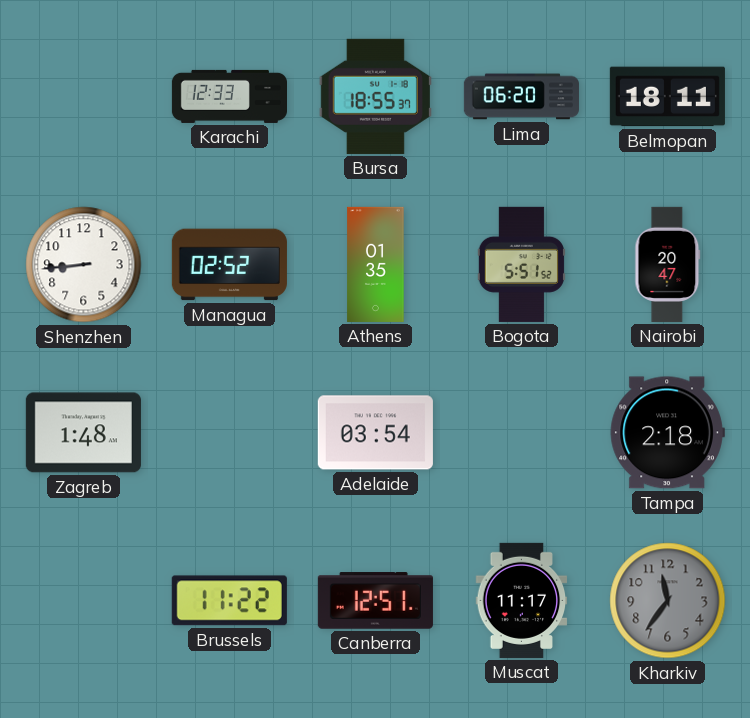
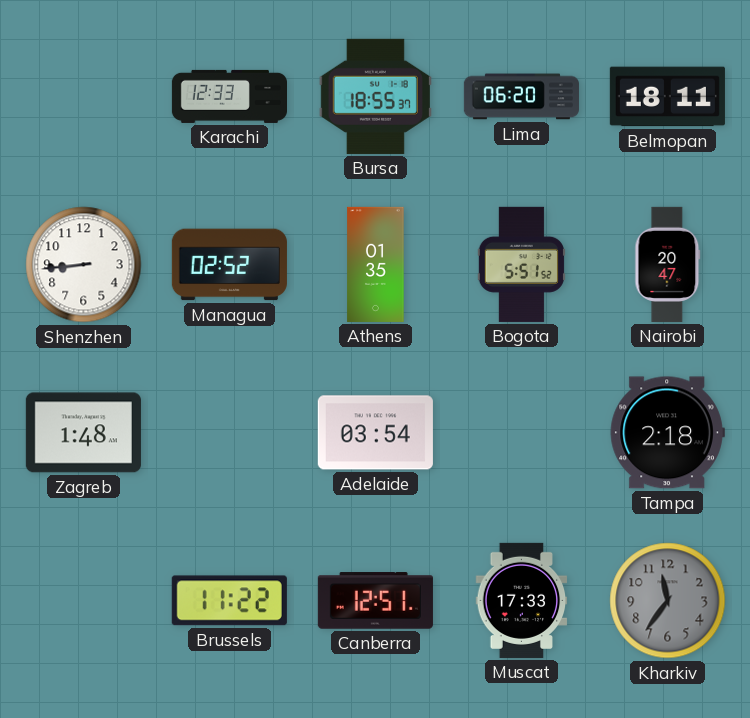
Muscat: 11:17 -> 17:33 (522, 600)
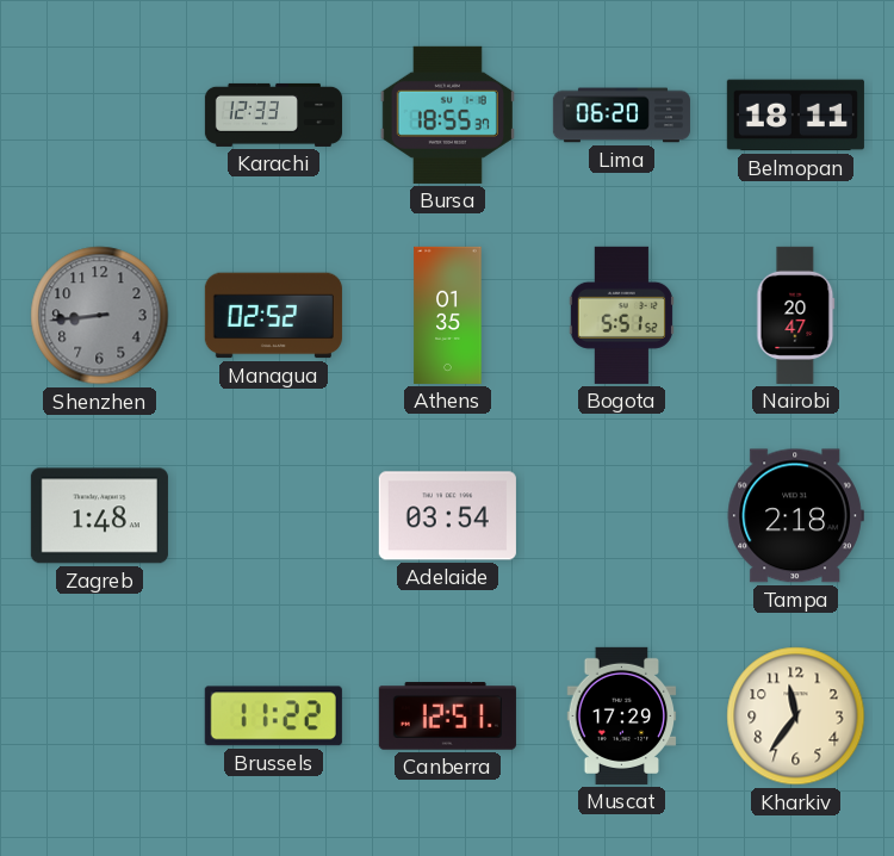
Shenzhen dial: white -> grey (100, 316)
Muscat: 17:33 -> 17:29 (622, 715)
Kharkiv dial: grey -> cream (796, 717)
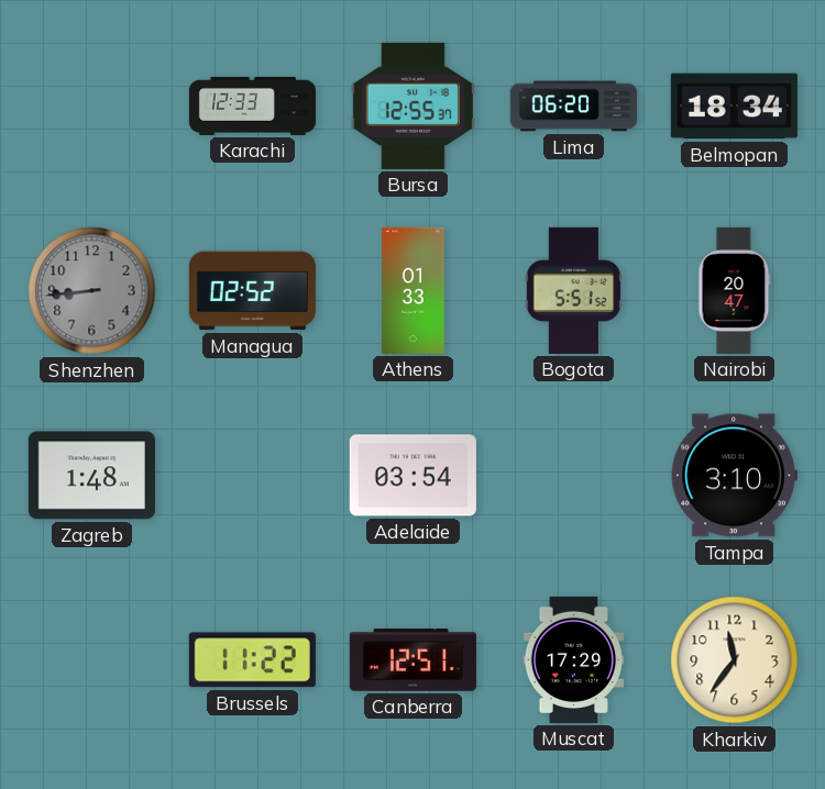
Bursa: 18:55 -> 12:55 (413, 105)
Belmopan: 18:11 -> 18:34 (734, 107)
Athens: 01:35 -> 01:33 (414, 290)
Tampa: 2:18 -> 3:10 (734, 476)
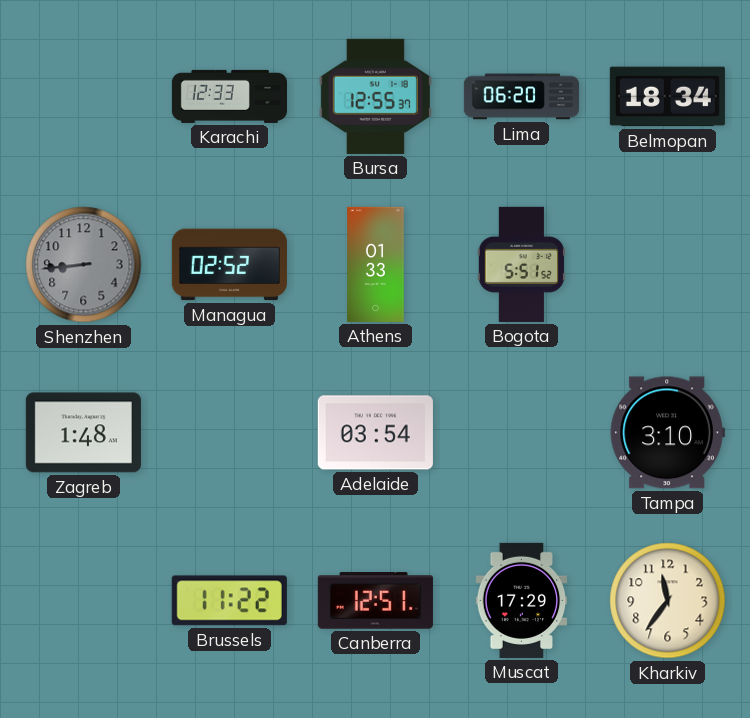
Nairobi: 20:47 -> none (735, 290)
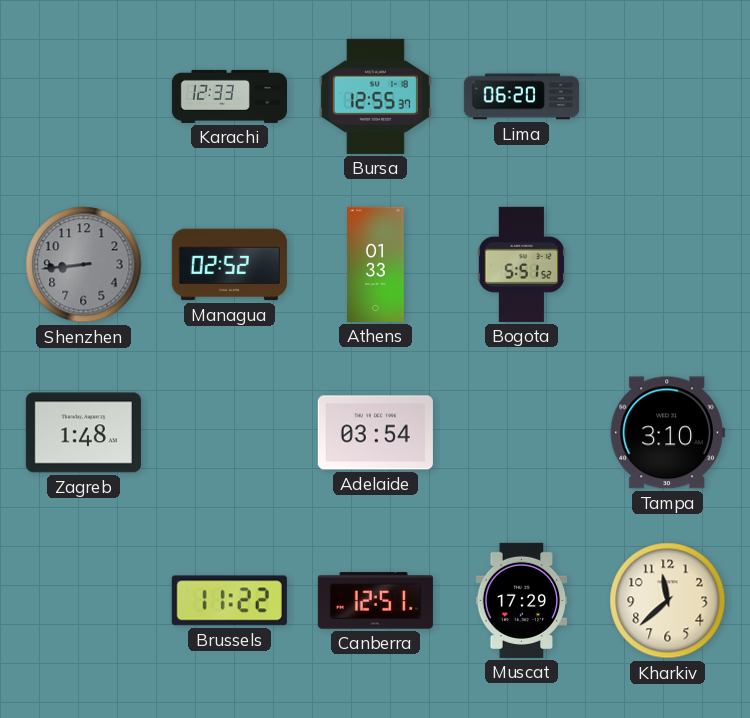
Belmopan: 18:34 -> none (667, 97)
Kharkiv: 11:36 -> 11:38 (668, 601)
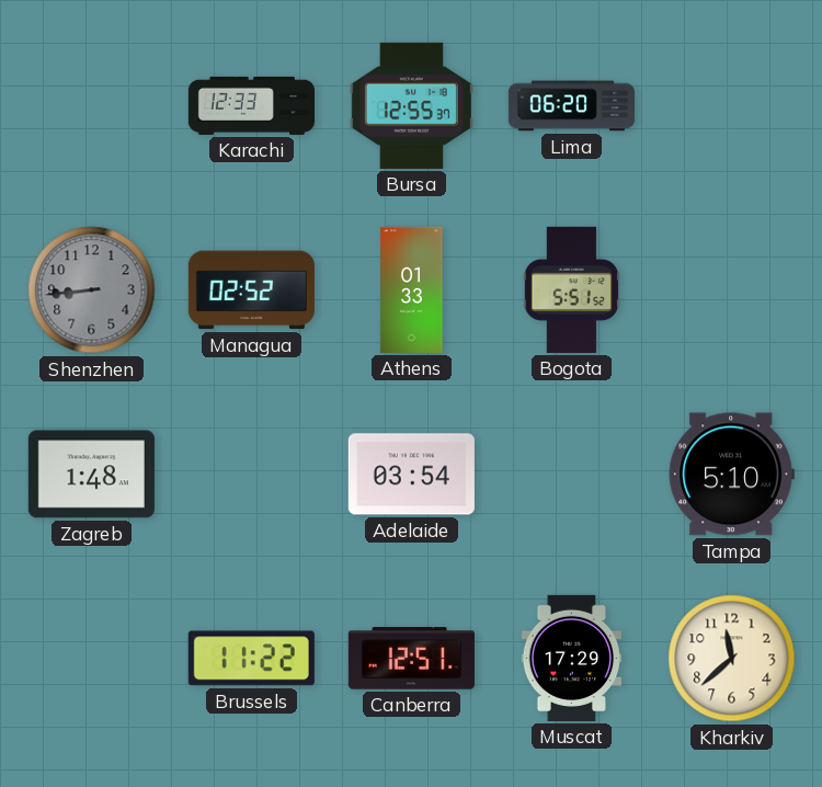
Tampa: 3:10 -> 5:10 (731, 475)
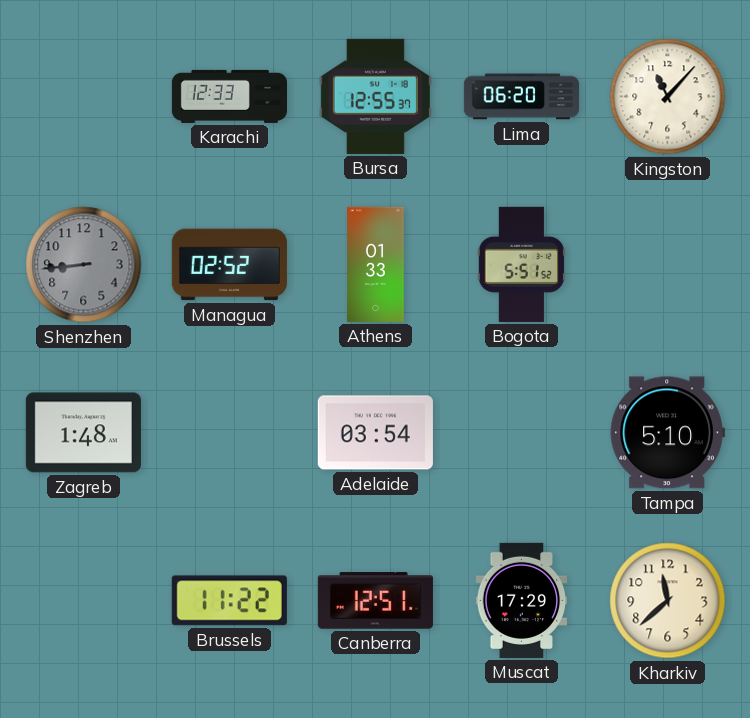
Kingston: none -> 11:07 (668, 97)
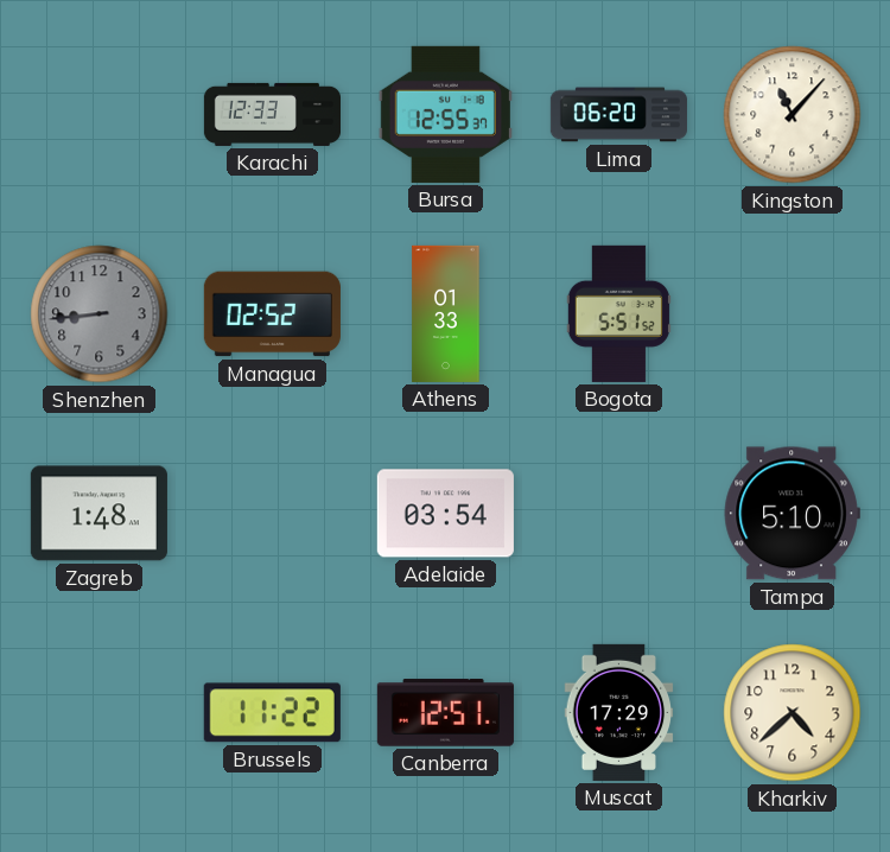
Kharkiv: 11:38 -> 4:38 (793, 713)
